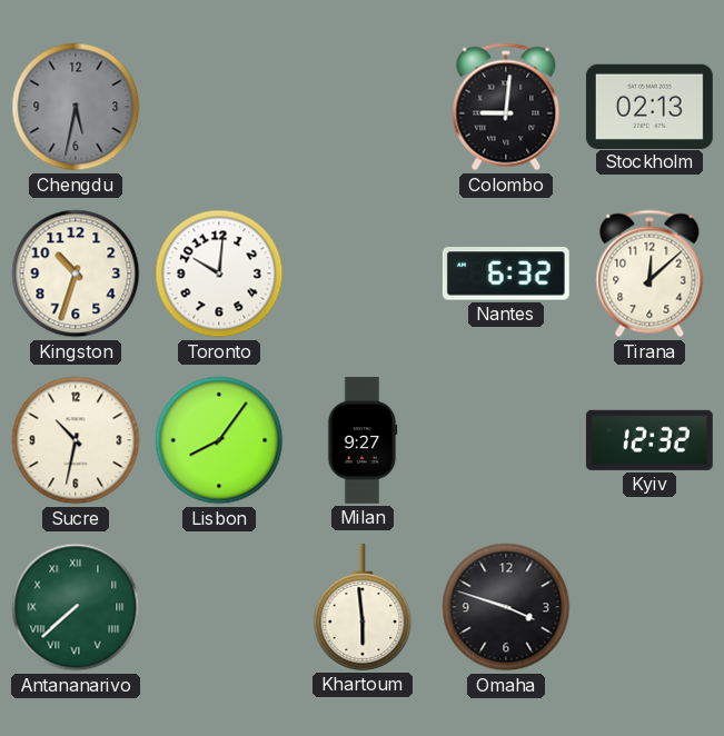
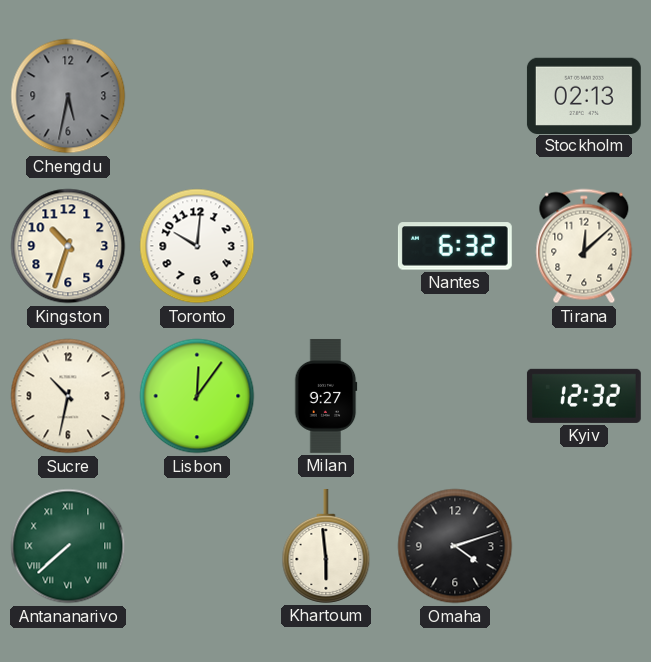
Colombo: 9:01 -> none (506, 107)
Lisbon: 8:06 -> 12:06 (197, 396)
Omaha: 3:48 -> 4:12 (455, 546)
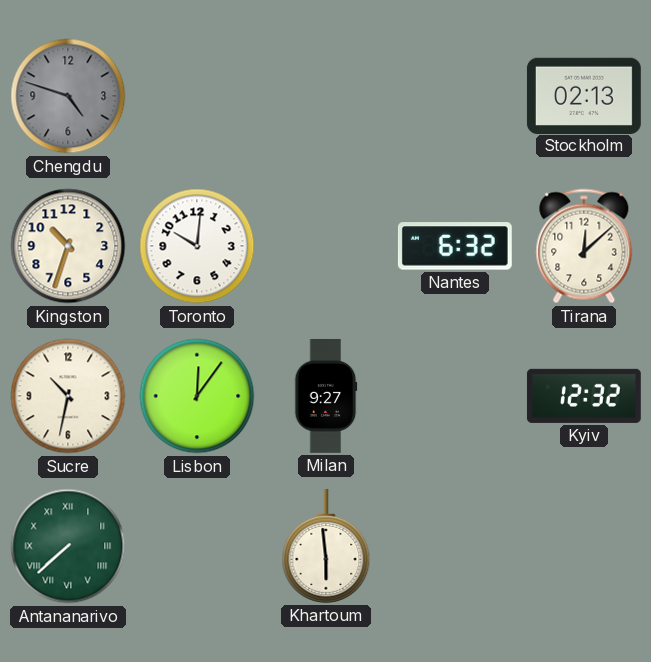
Chengdu: 5:32 -> 4:48 (68, 96)
Omaha: 4:12 -> none (455, 546)
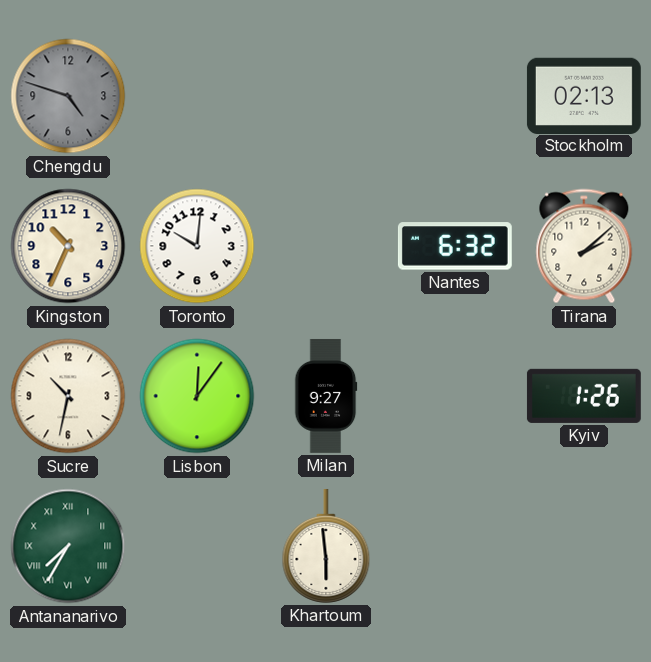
Kingston: 10:33 -> 10:34 (68, 246)
Tirana: 12:08 -> 2:08 (584, 246)
Kyiv: 12:32 -> 1:26 (584, 396)
Antananarivo: 7:38 -> 7:35 (68, 546)
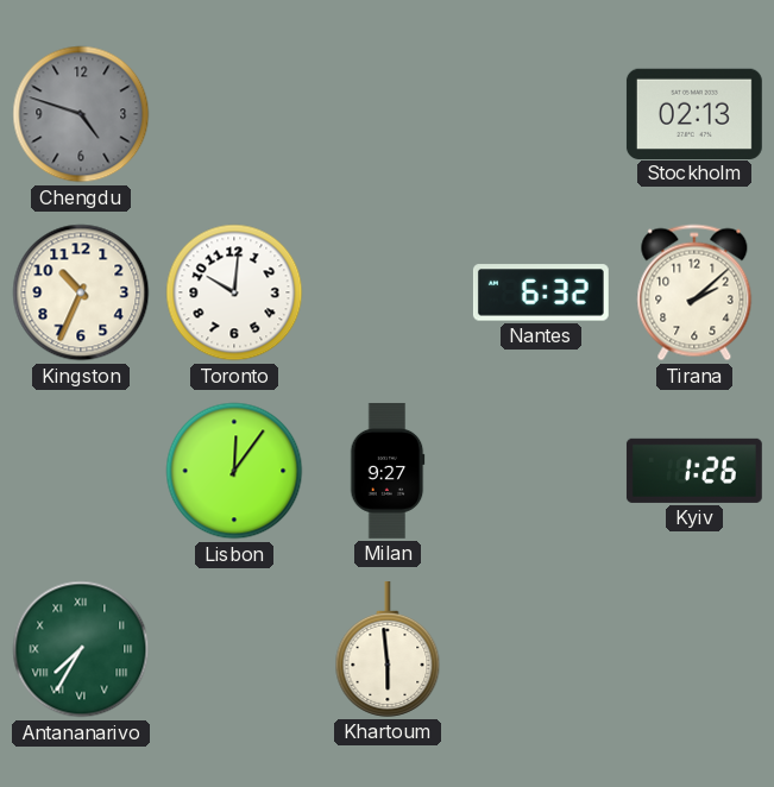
Sucre: 10:32 -> none (68, 396)
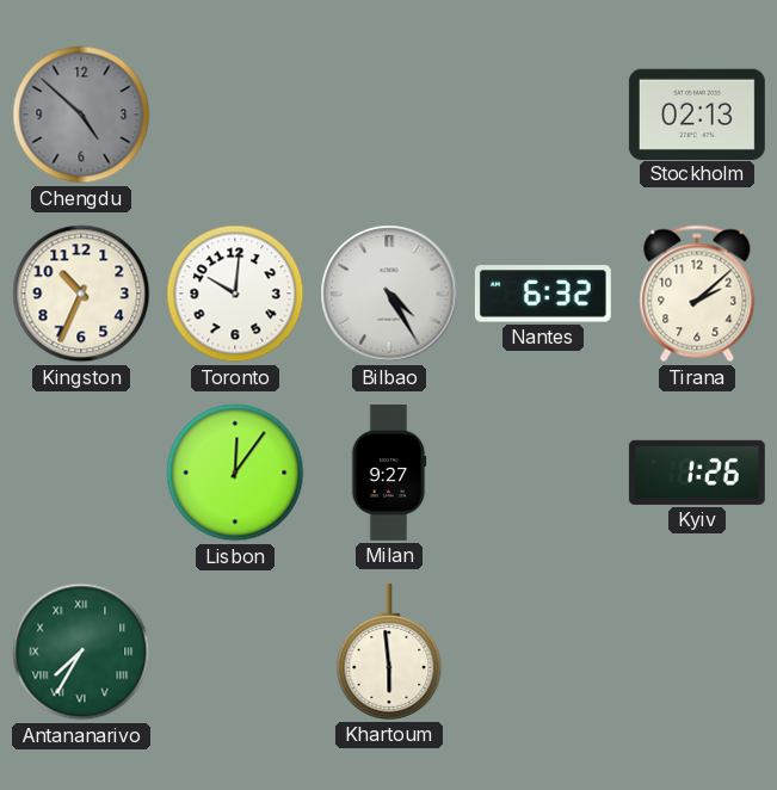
Chengdu: 4:48 -> 4:52 (81, 115)
Bilbao: none -> 4:25 (389, 294)
